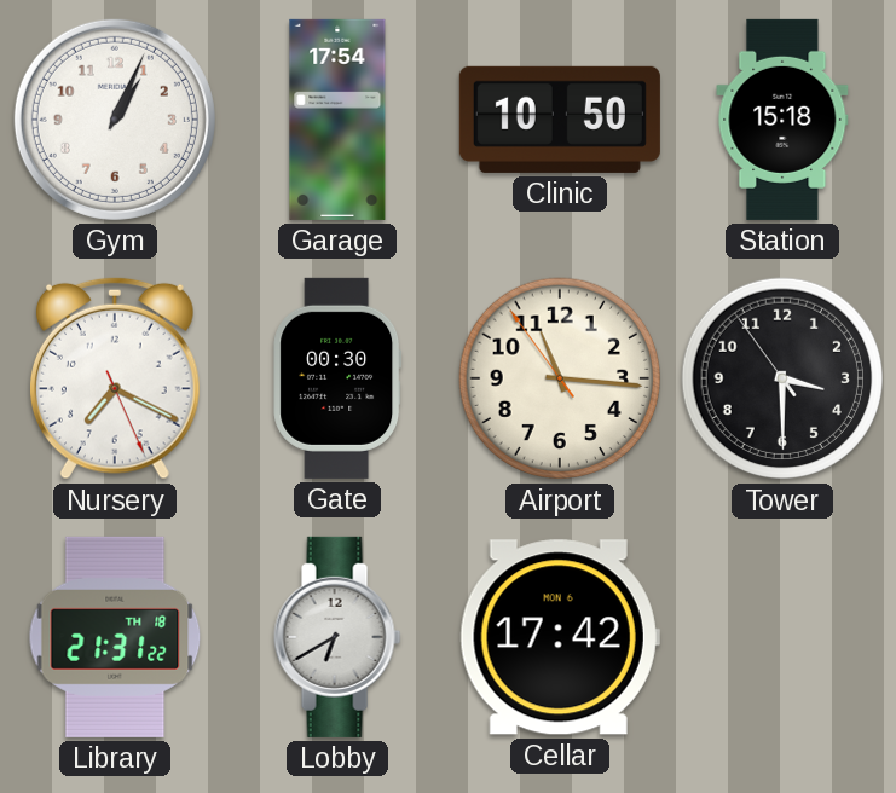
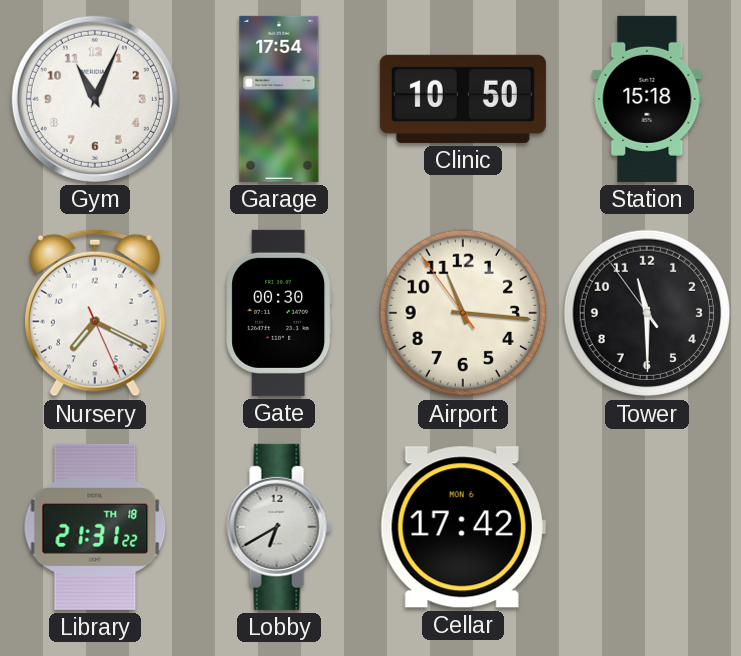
Gym: 1:04 -> 11:04 (95, 99)
Tower: 3:29 -> 11:29 (647, 313)
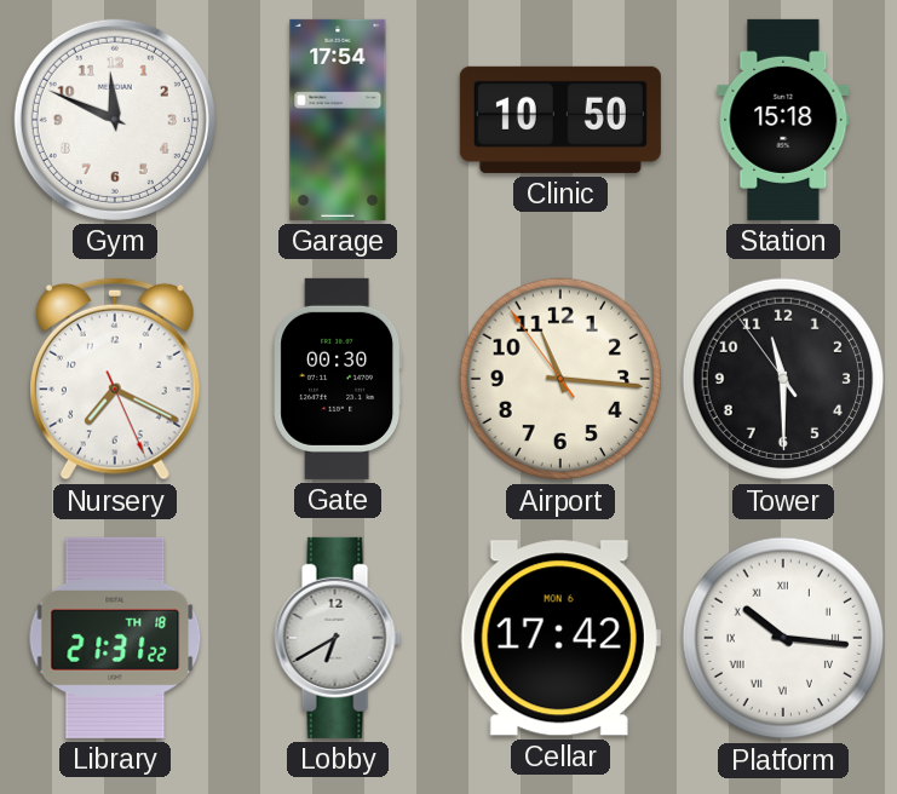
Gym: 11:04 -> 11:49 (115, 120)
Platform: none -> 10:16 (783, 638)
